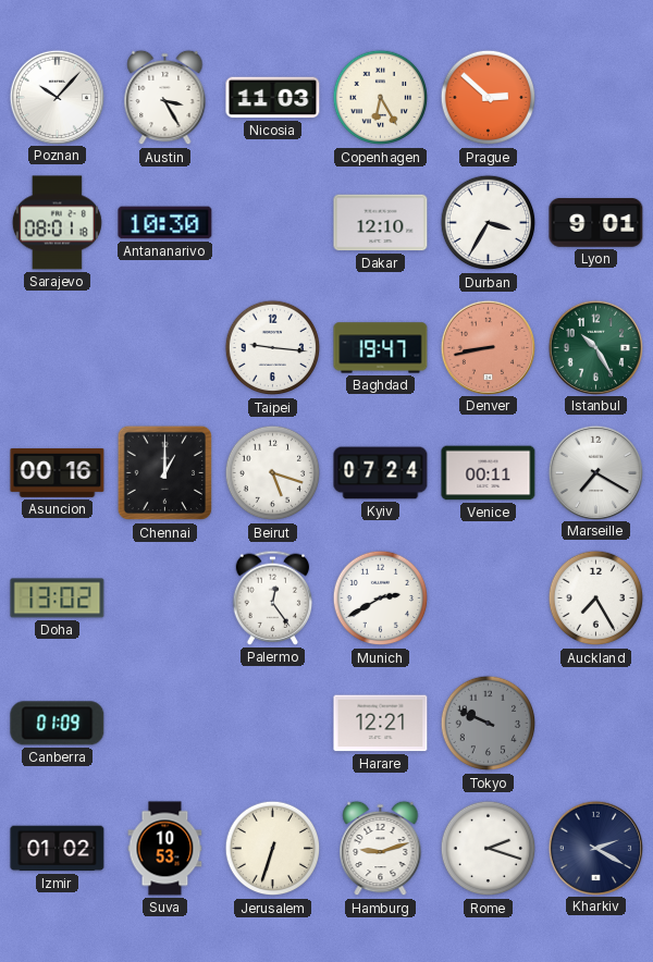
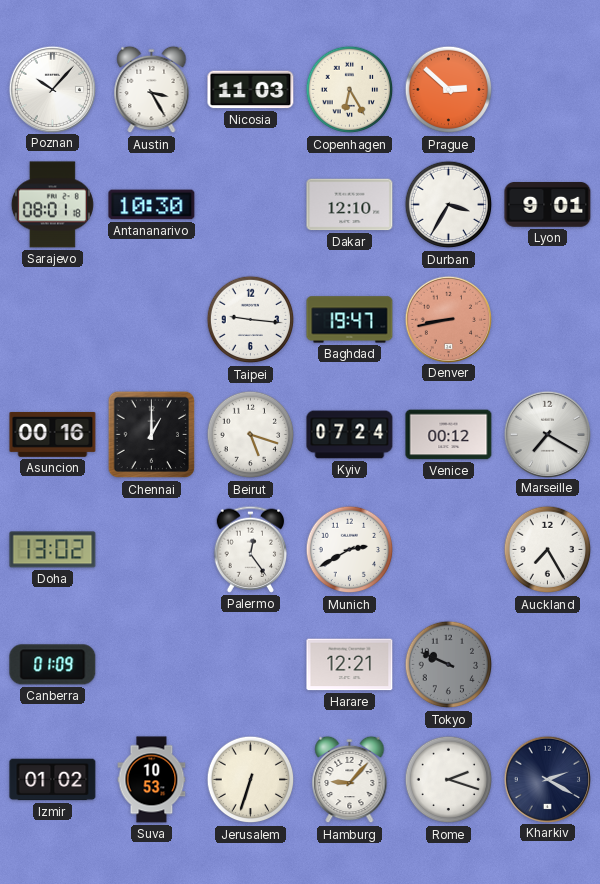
Istanbul: 10:25 -> none (595, 347)
Venice: 00:11 -> 00:12 (449, 435)
Hamburg: 9:12 -> 9:07 (350, 780)
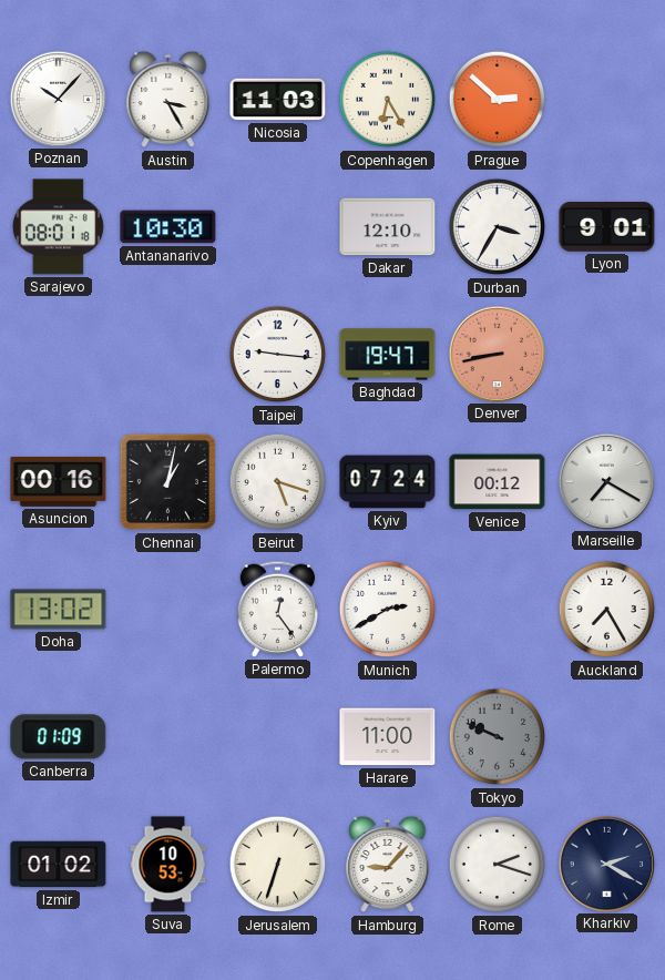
Chennai: 1:00 -> 1:02 (168, 482)
Harare: 12:21 -> 11:00 (388, 737)
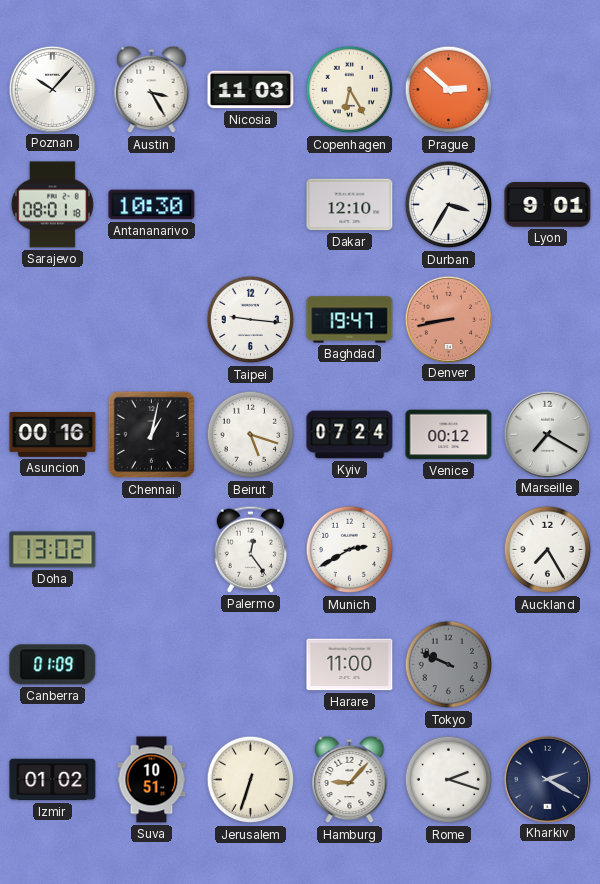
Suva: 10:53 -> 10:51 (152, 780)
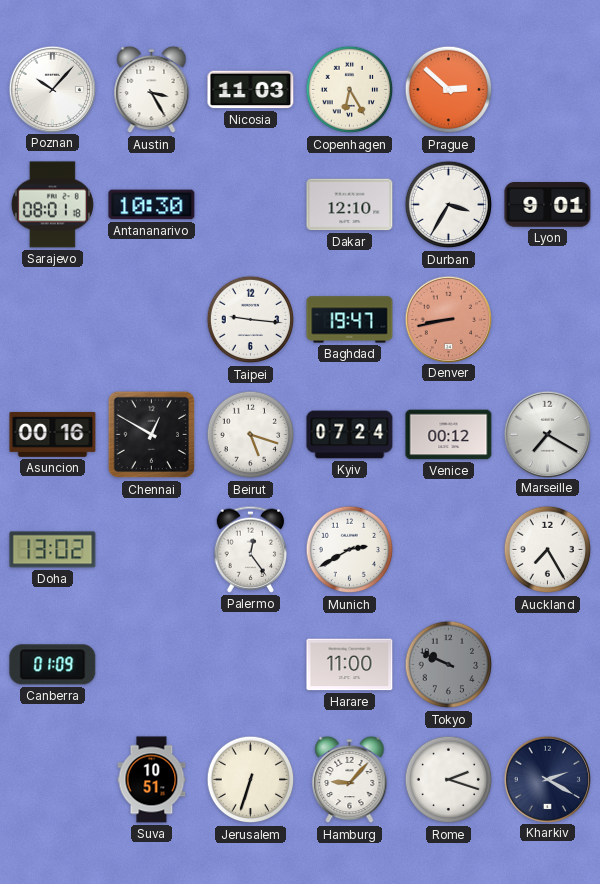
Chennai: 1:02 -> 12:50 (152, 435)
Izmir: 01:02 -> none (53, 780)
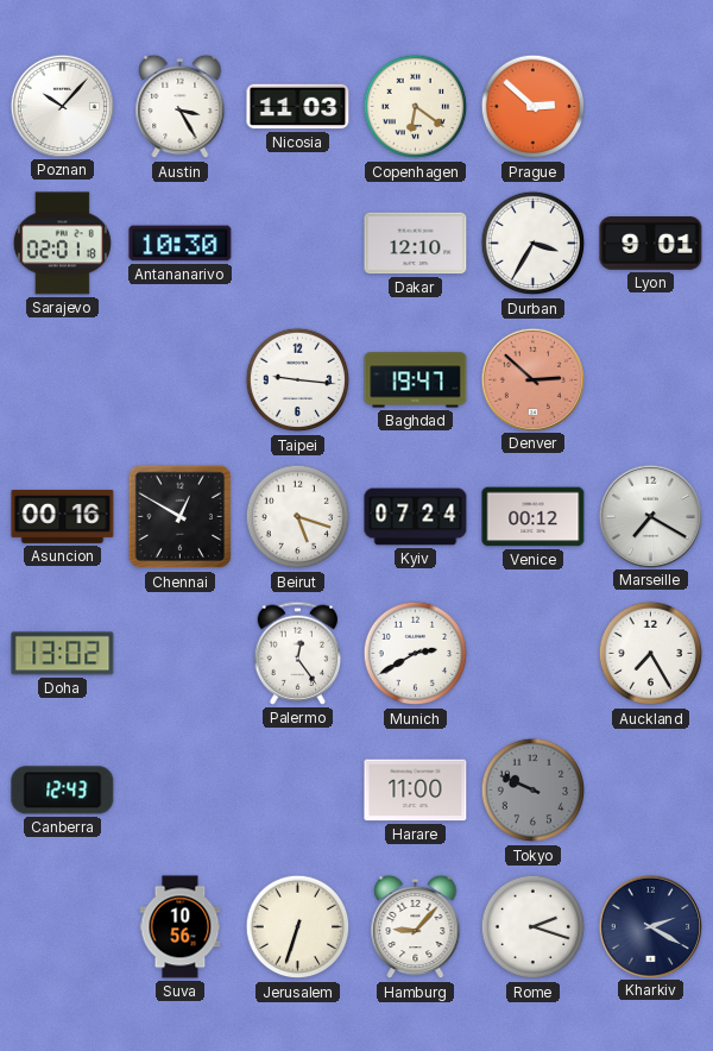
Copenhagen: 6:25 -> 6:21 (416, 107)
Sarajevo: 08:01 -> 02:01 (62, 244)
Denver: 8:43 -> 2:52 (532, 379)
Canberra: 01:09 -> 12:43 (63, 791)
Suva: 10:51 -> 10:56 (181, 927)
